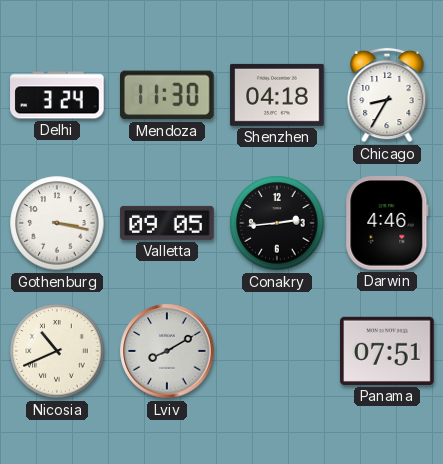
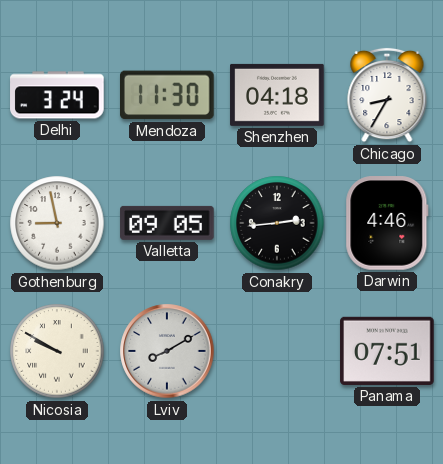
Gothenburg: 3:17 -> 8:58 (57, 223)
Nicosia: 10:41 -> 9:50 (57, 351)
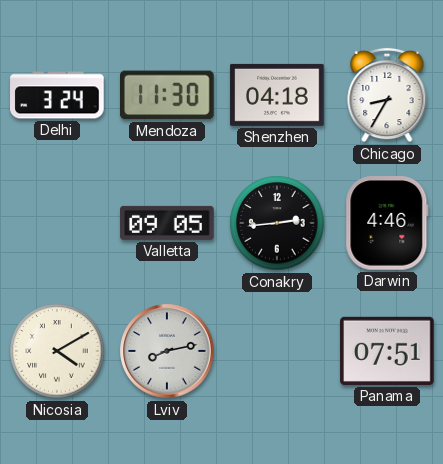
Gothenburg: 8:58 -> none (57, 223)
Nicosia: 9:50 -> 4:10 (57, 351)
Lviv: 8:10 -> 8:13 (167, 351)
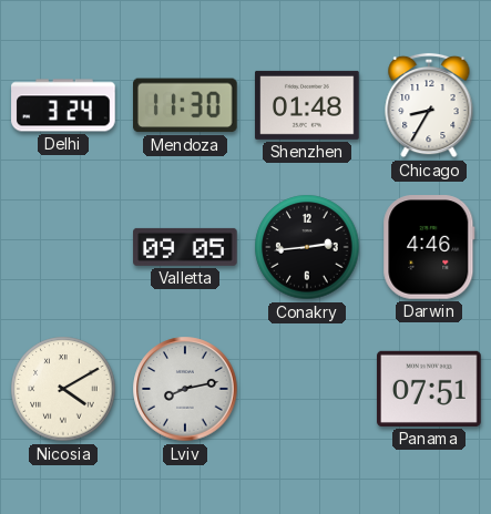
Shenzhen: 04:18 -> 01:48 (307, 105)
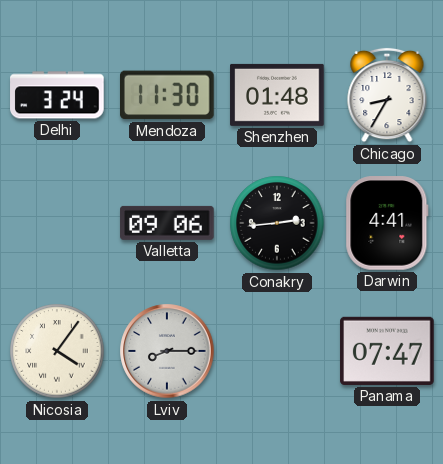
Valletta: 09:05 -> 09:06 (167, 223)
Darwin: 4:46 -> 4:41 (387, 223)
Nicosia: 4:10 -> 4:06 (57, 351)
Lviv: 8:13 -> 8:15 (167, 351)
Panama: 07:51 -> 07:47 (387, 351)
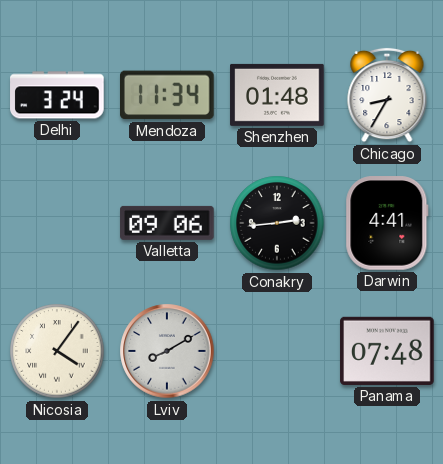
Mendoza: 11:30 -> 11:34 (168, 95)
Lviv: 8:15 -> 8:10 (167, 351)
Panama: 07:47 -> 07:48 (387, 351)
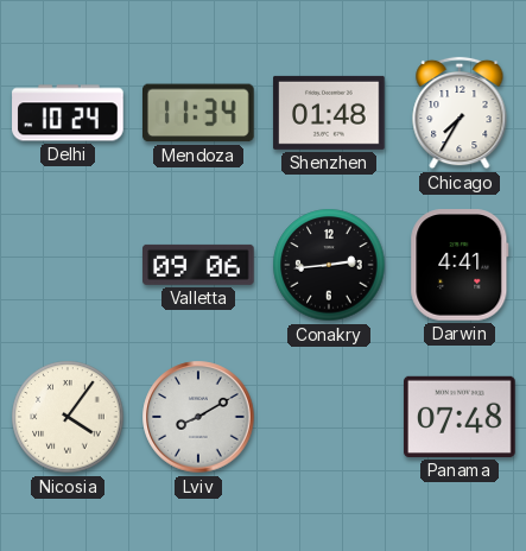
Delhi: 3:24 -> 10:24 (68, 113)
Chicago: 8:35 -> 7:35 (460, 113)
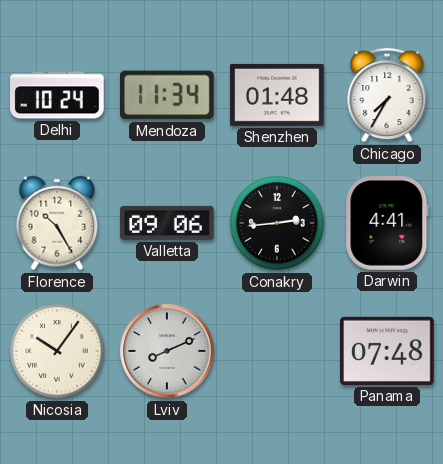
Florence: none -> 10:25 (57, 223)
Nicosia: 4:06 -> 10:06 (57, 351)
Lviv: 8:10 -> 8:11 (167, 351)
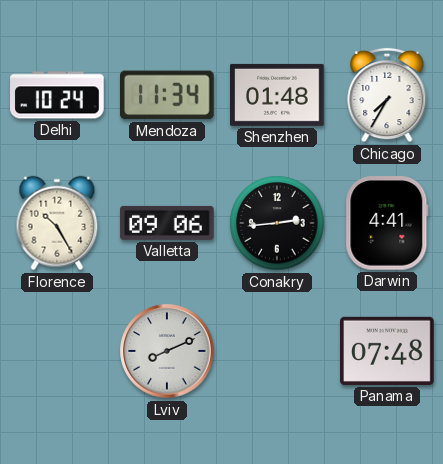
Nicosia: 10:06 -> none (57, 351)
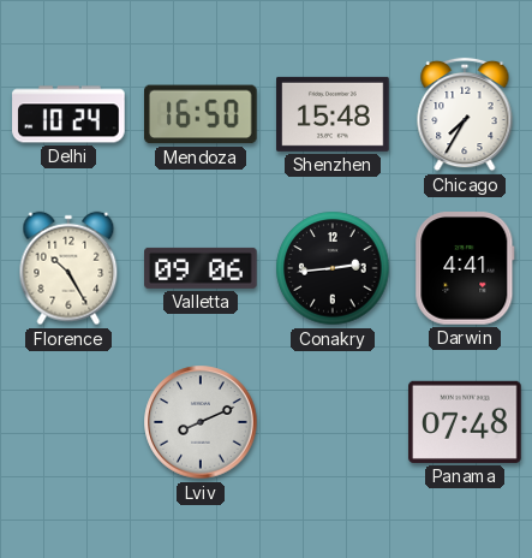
Mendoza: 11:34 -> 16:50 (202, 114)
Shenzhen: 01:48 -> 15:48 (333, 114)
